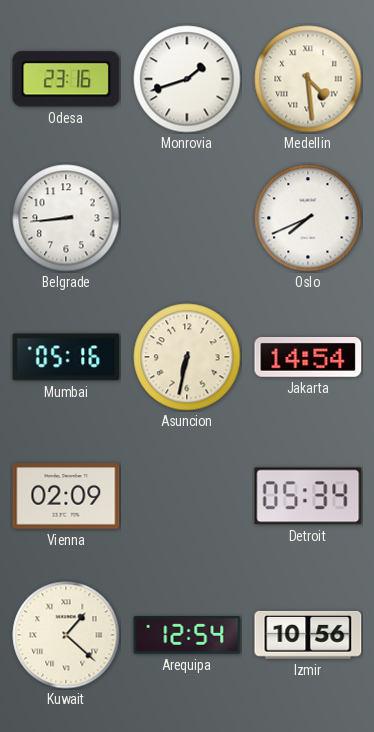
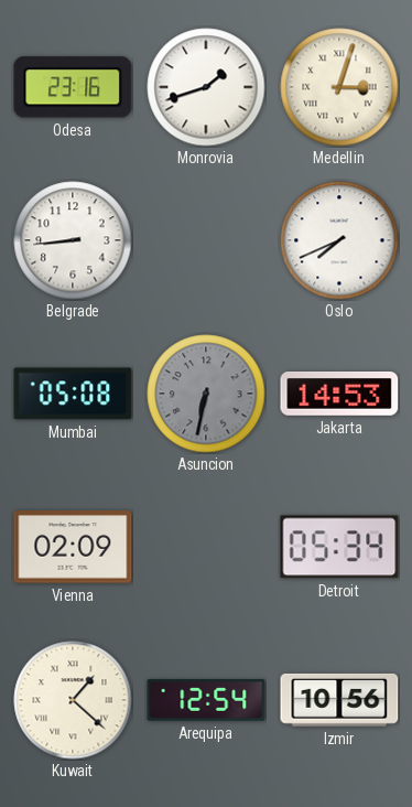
Medellin: 4:29 -> 3:03 (339, 87)
Mumbai: 05:16 -> 05:08 (73, 394)
Asuncion dial: cream -> grey (206, 394)
Jakarta: 14:54 -> 14:53 (339, 395)
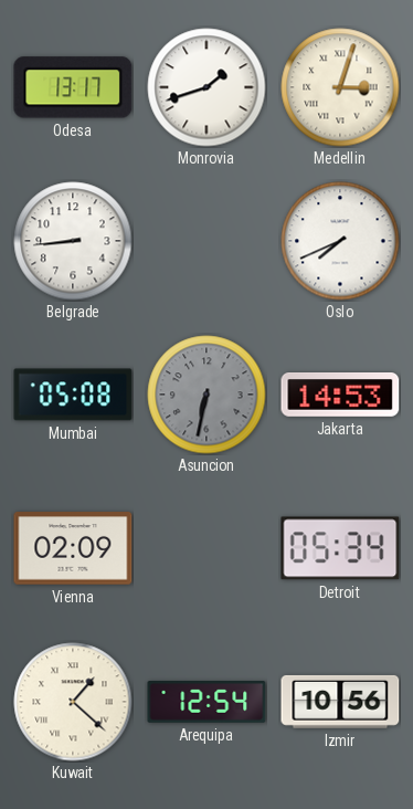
Odesa: 23:16 -> 13:17 (73, 87)
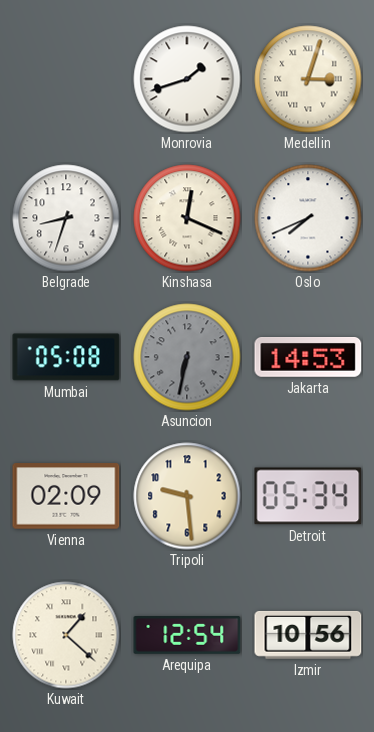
Odesa: 13:17 -> none (73, 87)
Belgrade: 8:44 -> 8:33 (66, 218)
Kinshasa: none -> 12:19 (187, 218)
Tripoli: none -> 9:29 (187, 496)
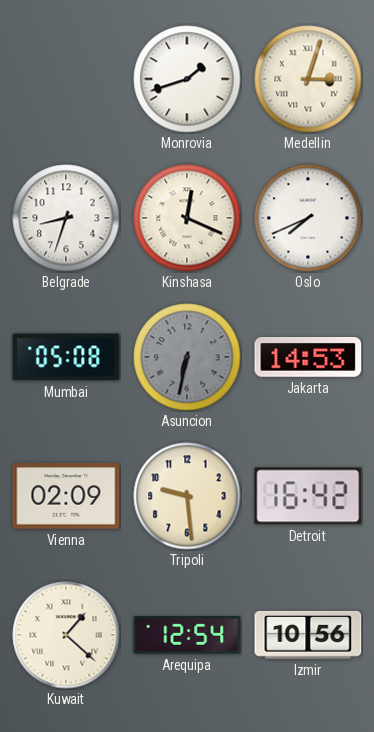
Detroit: 05:34 -> 16:42 (308, 496)
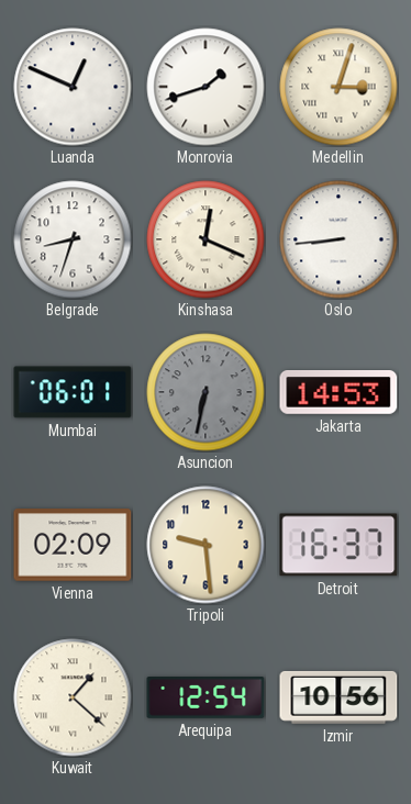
Luanda: none -> 12:49 (73, 87)
Oslo: 7:41 -> 8:44 (338, 239)
Mumbai: 05:08 -> 06:01 (73, 392)
Detroit: 16:42 -> 16:37 (338, 545)
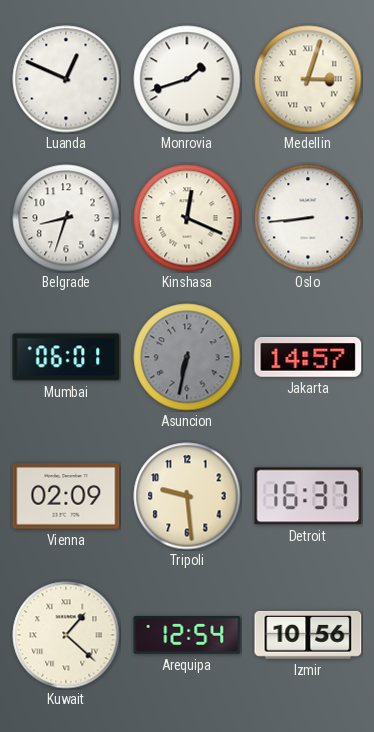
Jakarta: 14:53 -> 14:57 (308, 358)
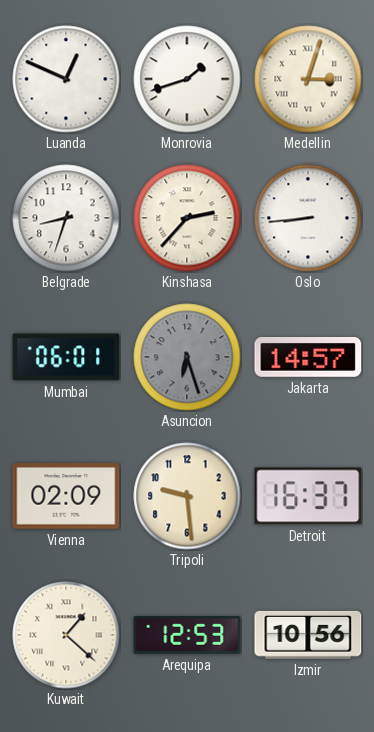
Kinshasa: 12:19 -> 2:37 (187, 218)
Asuncion: 6:32 -> 6:27 (187, 357)
Arequipa: 12:54 -> 12:53 (187, 635)
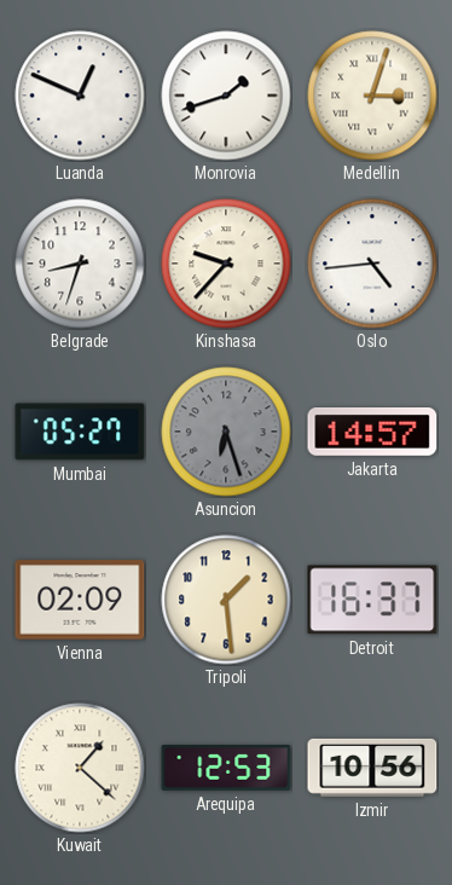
Kinshasa: 2:37 -> 9:37 (226, 264)
Oslo: 8:44 -> 4:44 (372, 264)
Mumbai: 06:01 -> 05:27 (80, 432)
Tripoli: 9:29 -> 1:29 (226, 600)
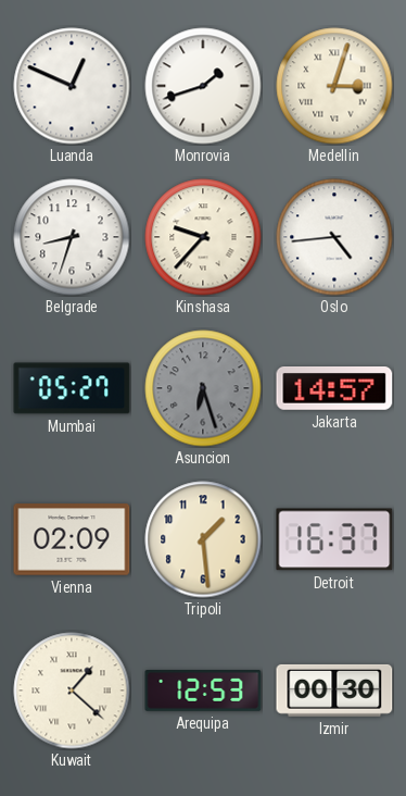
Izmir: 10:56 -> 00:30 (334, 691)
